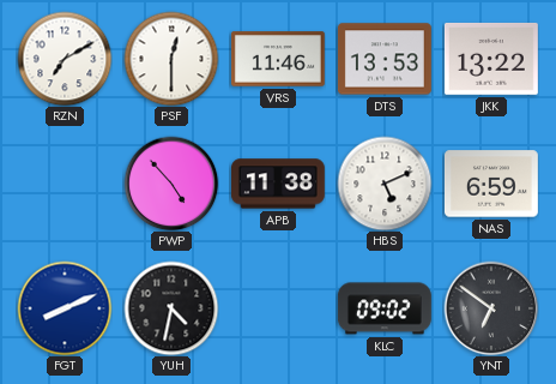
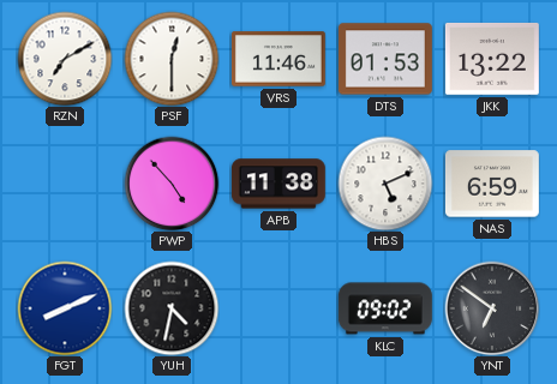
DTS: 13:53 -> 01:53 (385, 59)
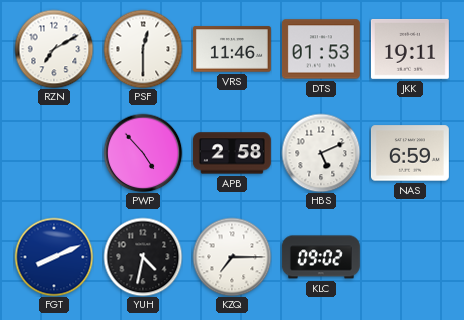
JKK: 13:22 -> 19:11 (410, 49)
APB: 11:38 -> 2:58 (232, 153)
KZQ: none -> 7:15 (232, 257)
YNT: 6:51 -> none (492, 308)
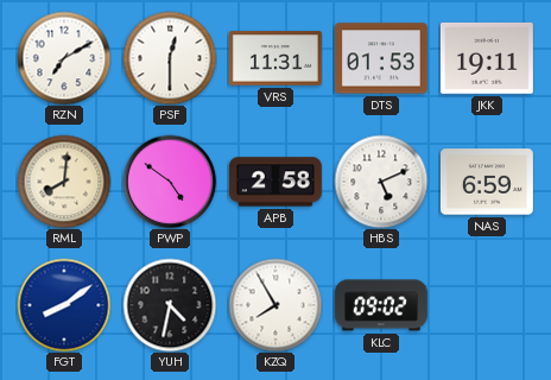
VRS: 11:46 -> 11:31 (275, 58)
RML: none -> 8:01 (64, 182)
PWP: 4:53 -> 4:51 (170, 182)
FGT: 8:11 -> 8:09 (64, 305)
KZQ: 7:15 -> 7:55 (275, 305)
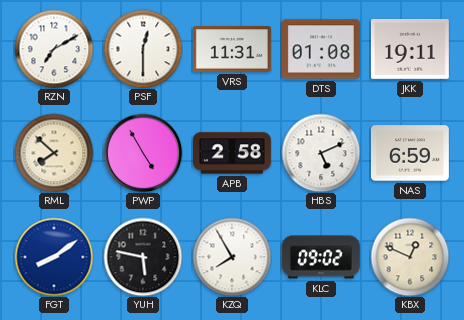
DTS: 01:53 -> 01:08 (321, 49)
RML: 8:01 -> 7:52 (54, 153)
PWP: 4:51 -> 4:55 (143, 153)
YUH: 4:32 -> 5:47 (143, 257)
KBX: none -> 12:49 (410, 257)
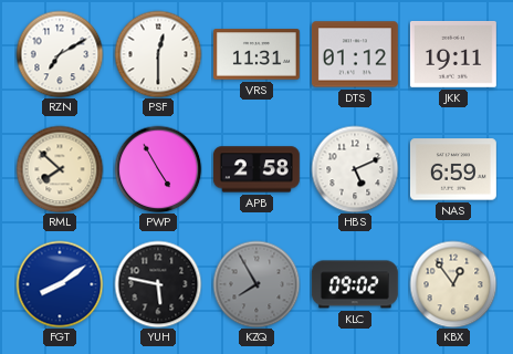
DTS: 01:08 -> 01:12 (355, 54)
KZQ dial: white -> grey (256, 284)
KBX: 12:49 -> 12:54 (453, 284)
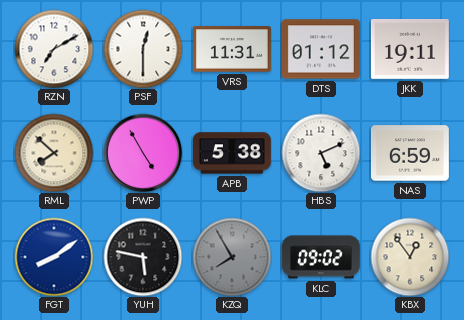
APB: 2:58 -> 5:38 (232, 153)
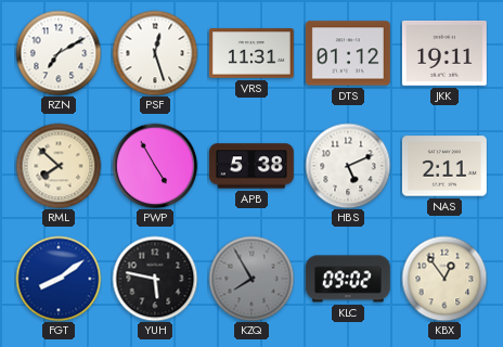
PSF: 12:30 -> 12:27 (155, 53)
NAS: 6:59 -> 2:11 (444, 166)
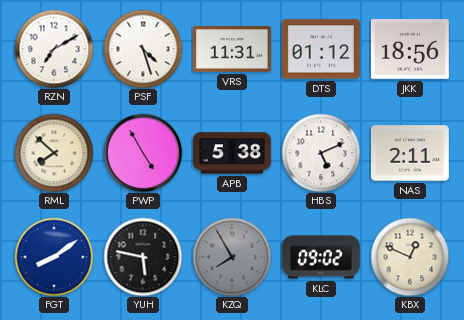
PSF: 12:27 -> 4:27 (143, 49)
JKK: 19:11 -> 18:56 (410, 49)
KBX: 12:54 -> 12:49 (410, 257)
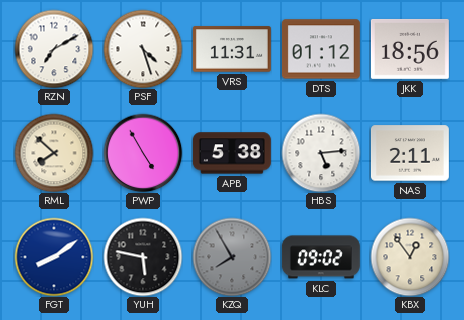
HBS: 5:11 -> 5:14 (321, 153)
KBX: 12:49 -> 12:54 (410, 257)
